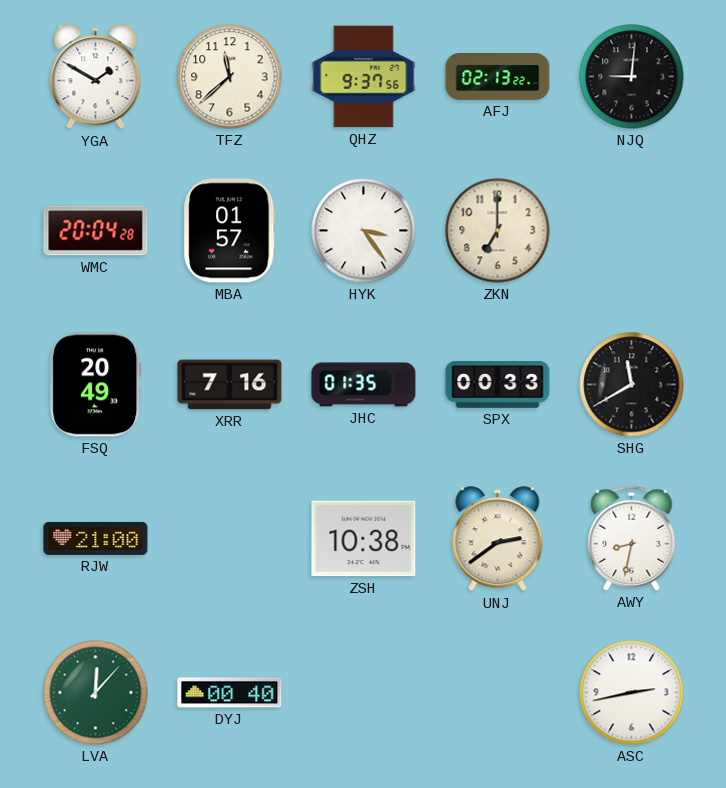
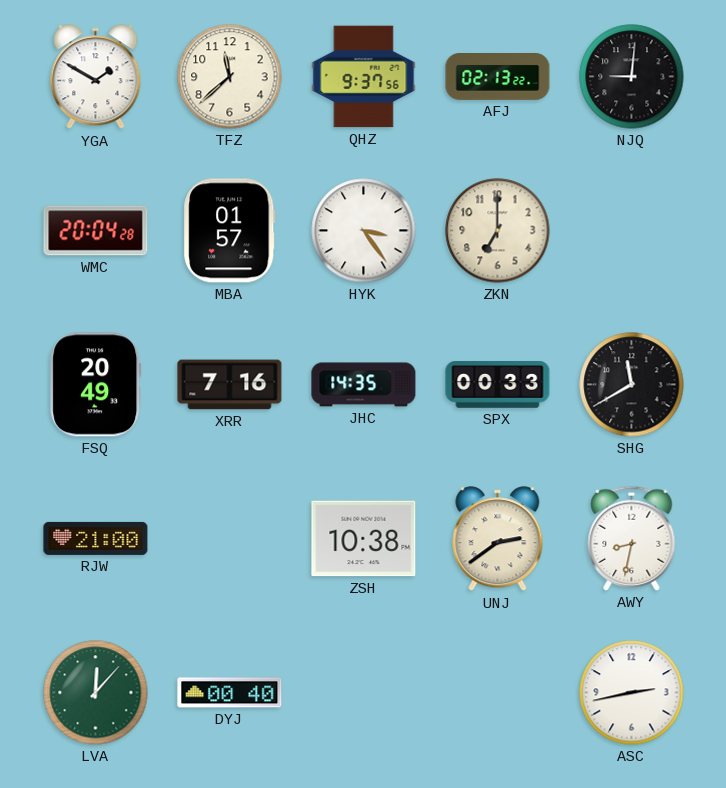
JHC: 01:35 -> 14:35 (364, 385)
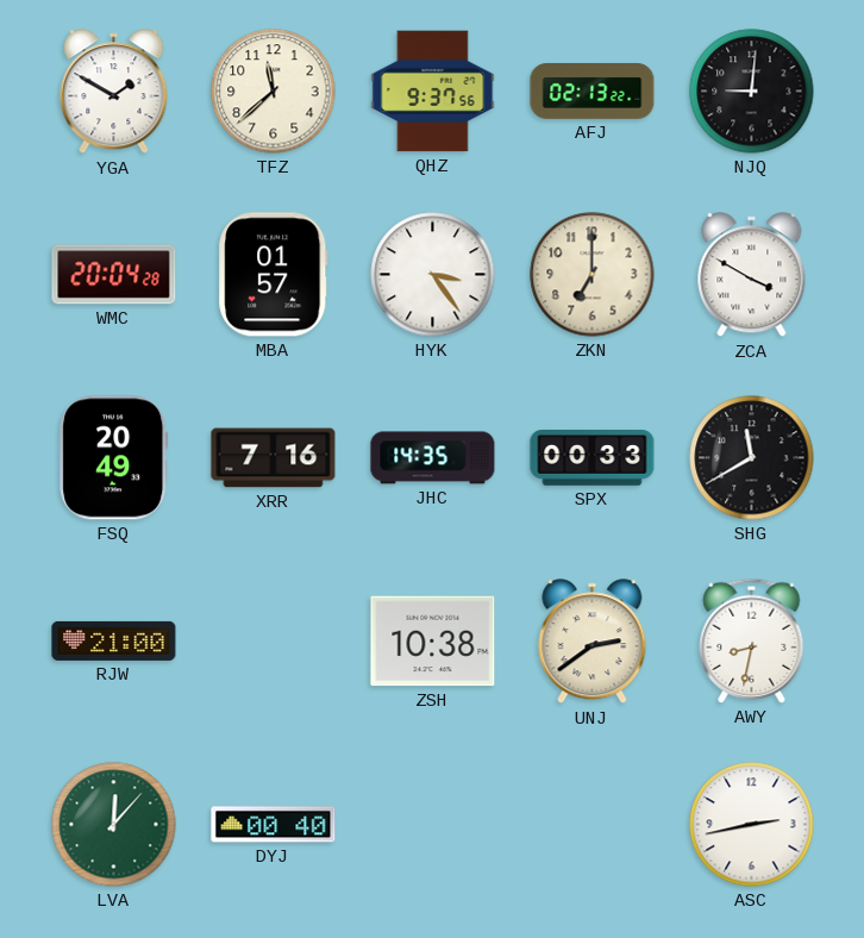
ZCA: none -> 3:50 (752, 275)
